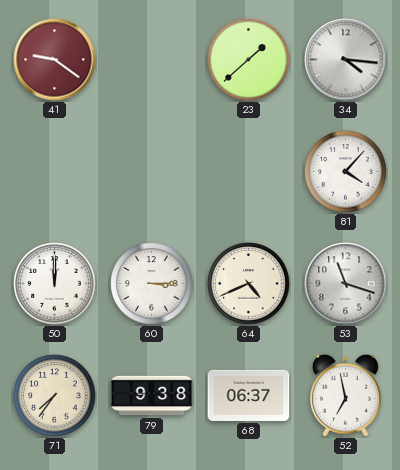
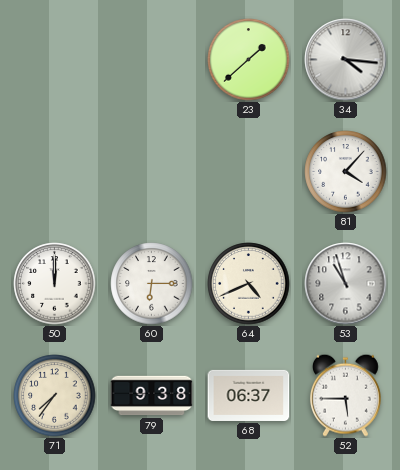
41: 9:21 -> none (55, 60)
60: 3:15 -> 6:15 (152, 284)
53: 11:18 -> 10:57 (346, 284)
52: 6:58 -> 5:45 (345, 395)
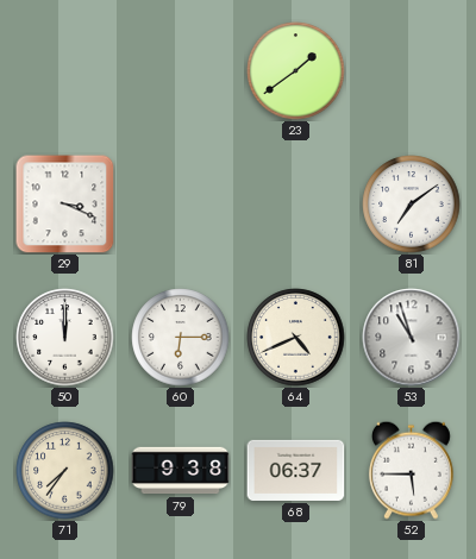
23: 1:38 -> 1:39 (296, 71)
34: 4:16 -> none (346, 60)
29: none -> 3:19 (65, 205)
81: 4:07 -> 7:09 (412, 205)
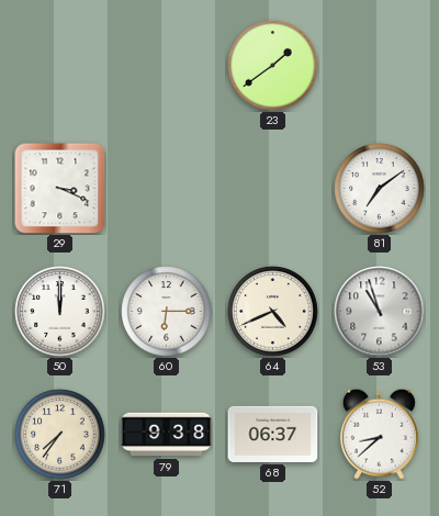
52: 5:45 -> 8:38 (379, 434)
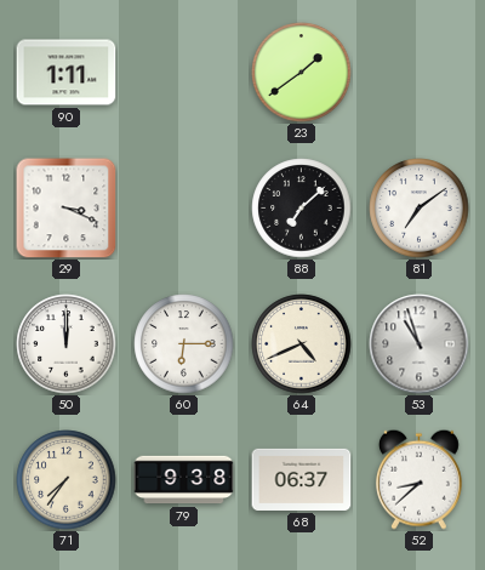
90: none -> 1:11 (67, 73)
88: none -> 7:08 (302, 209)
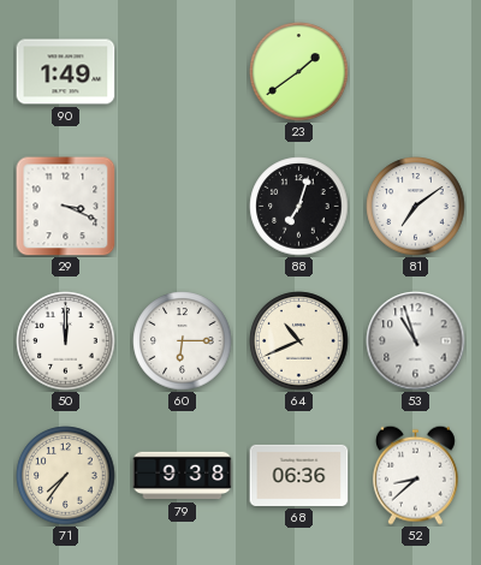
90: 1:11 -> 1:49 (66, 72)
88: 7:08 -> 7:03 (299, 207)
64: 4:41 -> 10:41 (299, 341)
68: 06:37 -> 06:36 (299, 475)
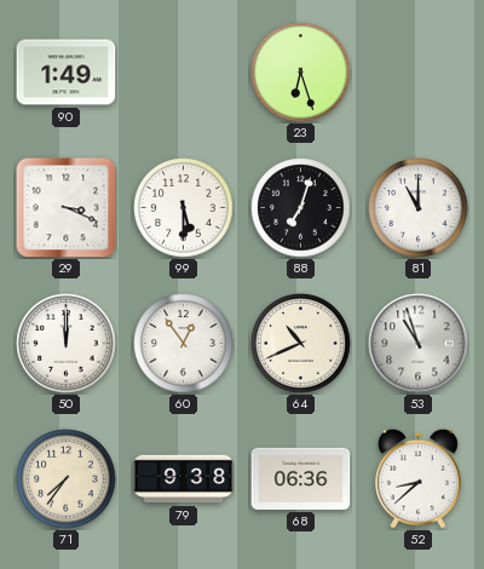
23: 1:39 -> 6:27 (301, 73)
99: none -> 5:30 (184, 208)
81: 7:09 -> 11:00 (419, 208)
60: 6:15 -> 12:54 (184, 344)
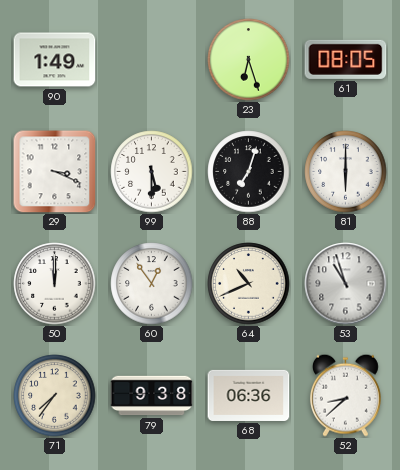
61: none -> 08:05 (346, 59)
81: 11:00 -> 6:00 (346, 172)
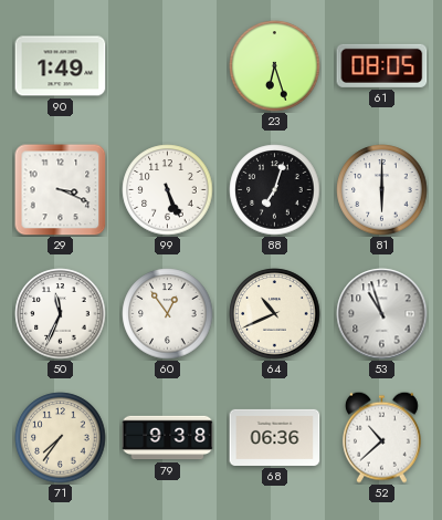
99: 5:30 -> 5:26 (168, 190)
50: 12:00 -> 11:34 (61, 314)
52: 8:38 -> 10:38 (381, 437)
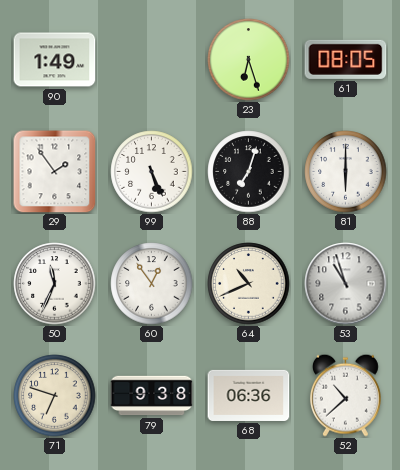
29: 3:19 -> 1:54 (55, 172)
71: 7:36 -> 6:48 (55, 396)
